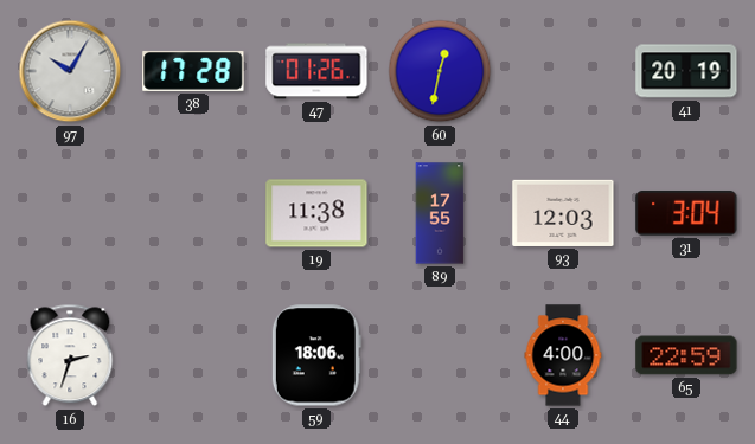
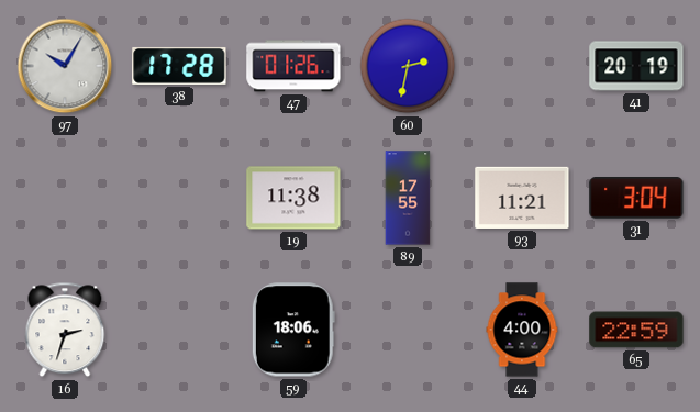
60: 12:32 -> 2:32 (408, 66)
93: 12:03 -> 11:21 (522, 198)
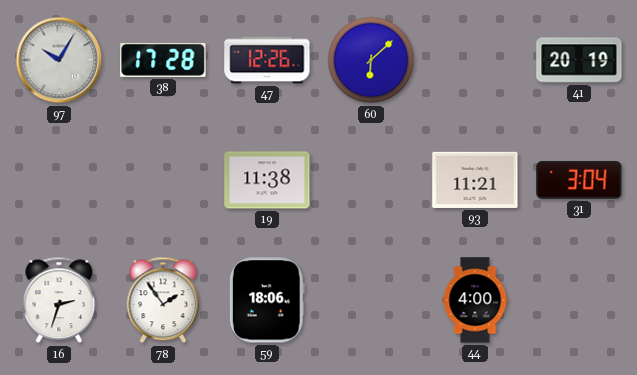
47: 01:26 -> 12:26 (267, 60)
60: 2:32 -> 6:08 (371, 60)
89: 17:55 -> none (408, 198)
78: none -> 1:54 (163, 300)
65: 22:59 -> none (636, 330)
